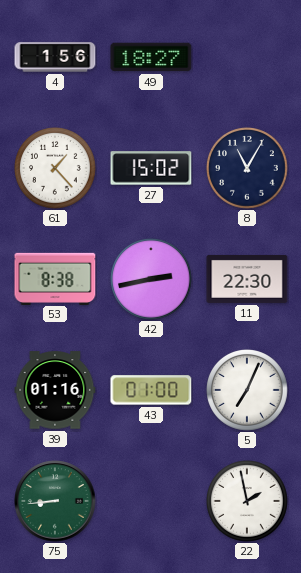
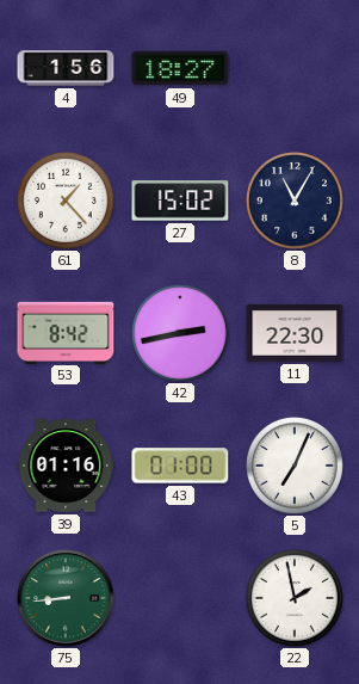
53: 8:38 -> 8:42 (66, 332)
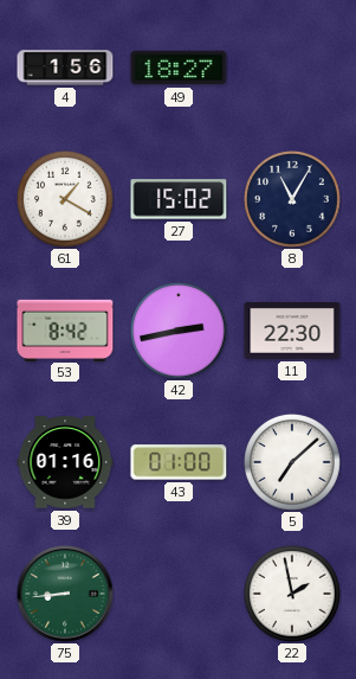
61: 1:23 -> 1:20 (66, 200)
5: 7:04 -> 7:08 (293, 463)
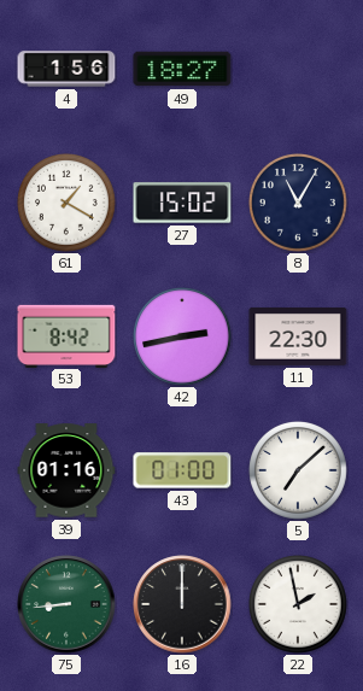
16: none -> 12:00 (182, 604)
